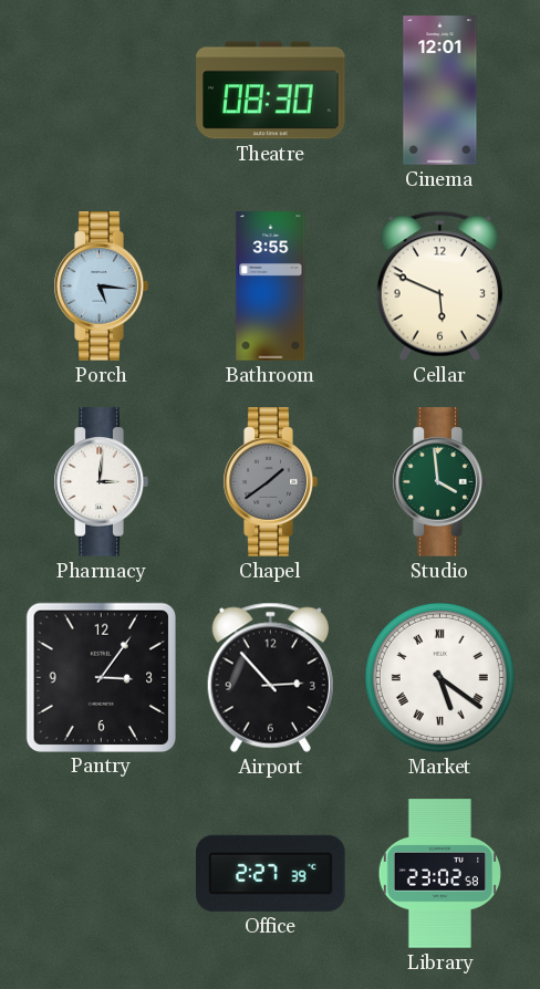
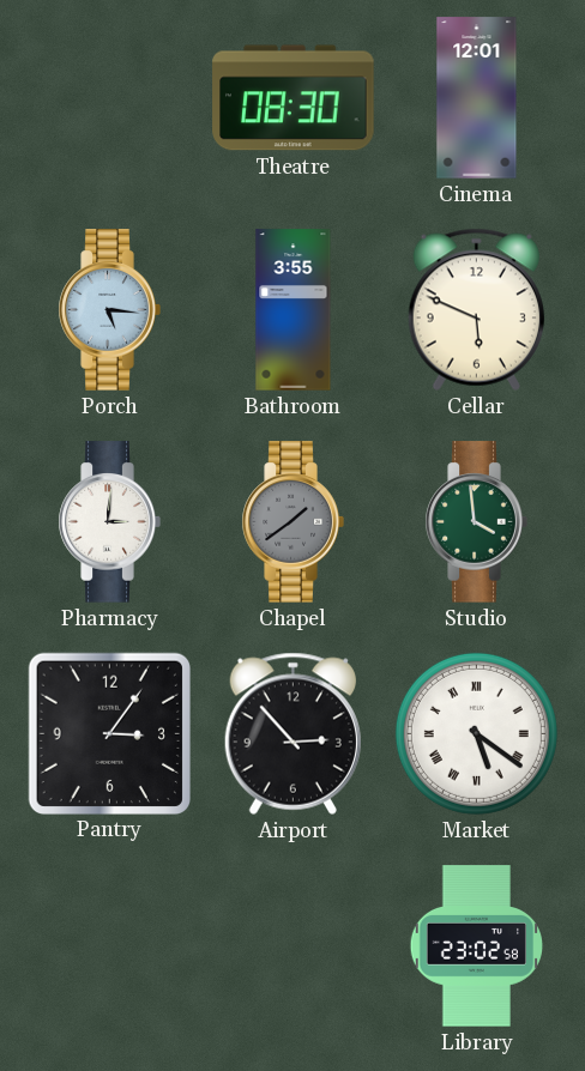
Office: 2:27 -> none (271, 873)
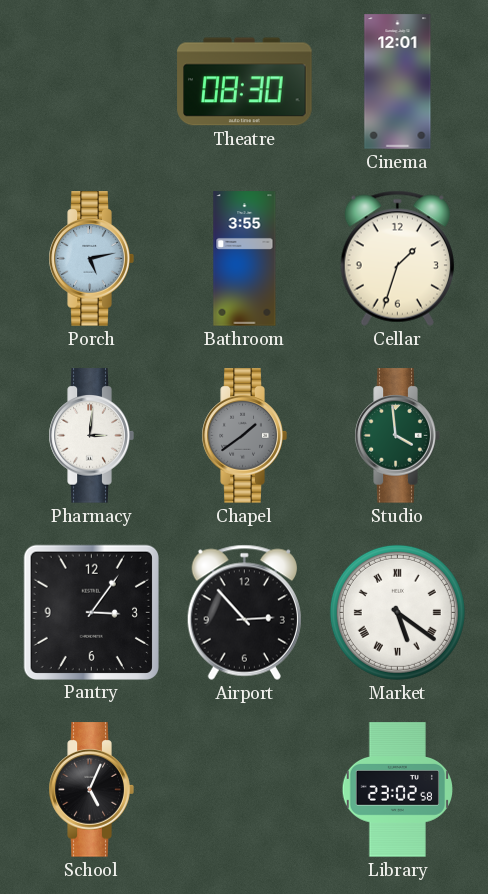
Porch: 5:16 -> 5:13 (91, 259)
Cellar: 5:49 -> 1:33 (397, 258)
School: none -> 5:04 (91, 790)
